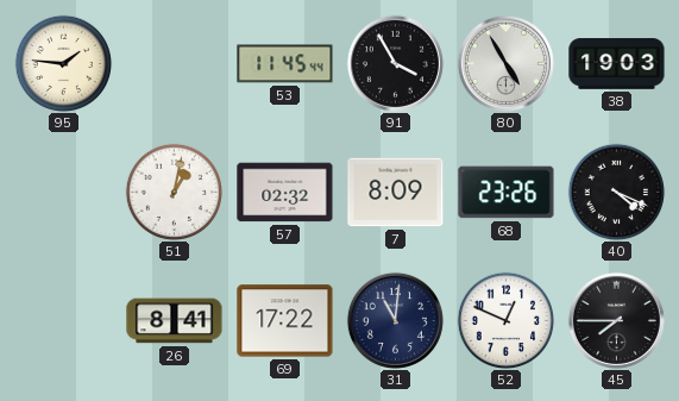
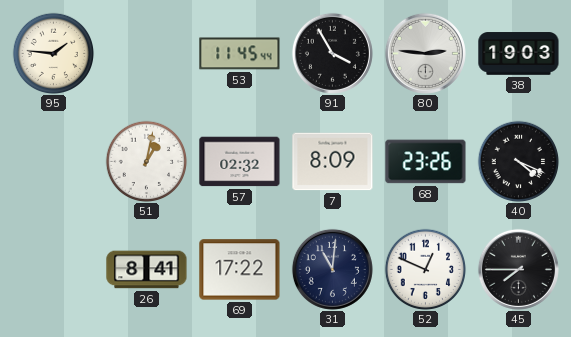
80: 4:55 -> 2:46 (425, 53)
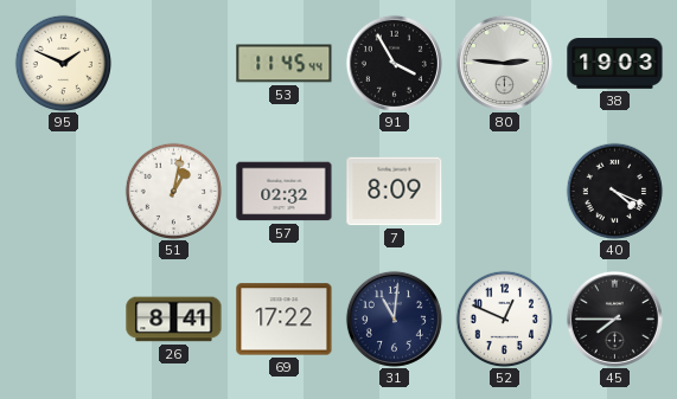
95: 1:46 -> 1:49 (63, 63)
68: 23:26 -> none (426, 162)
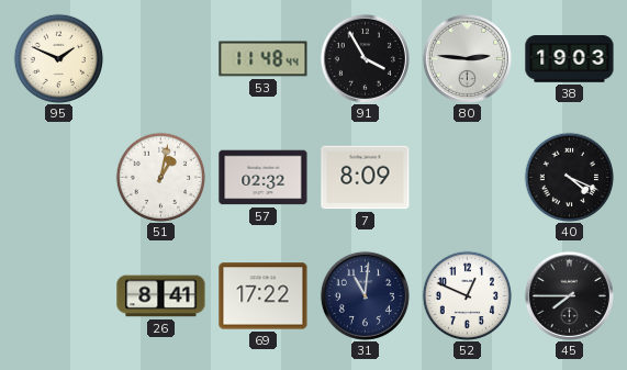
53: 11:45 -> 11:48 (264, 59)
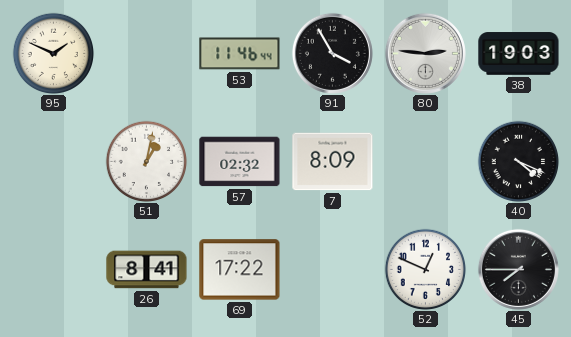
53: 11:48 -> 11:46 (240, 54)
31: 11:01 -> none (365, 295)
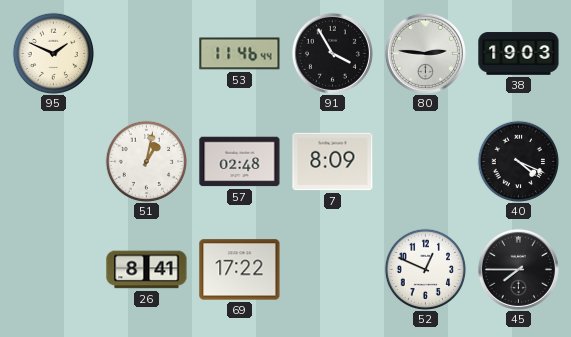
57: 02:32 -> 02:48 (240, 162)
